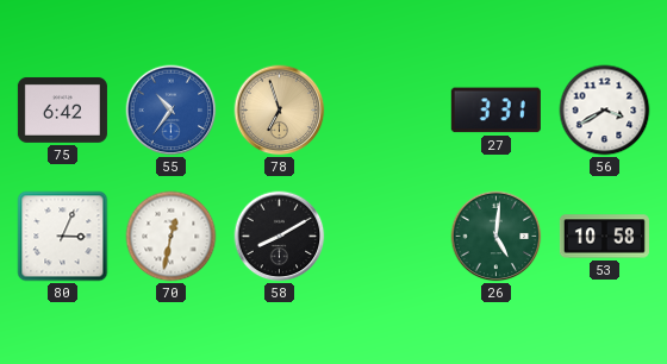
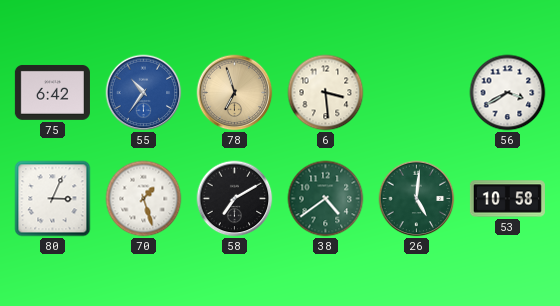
6: none -> 3:29 (326, 93)
27: 3:31 -> none (495, 111)
70: 12:32 -> 1:27 (144, 199)
58: 8:10 -> 7:10 (235, 199)
38: none -> 4:39 (326, 199)
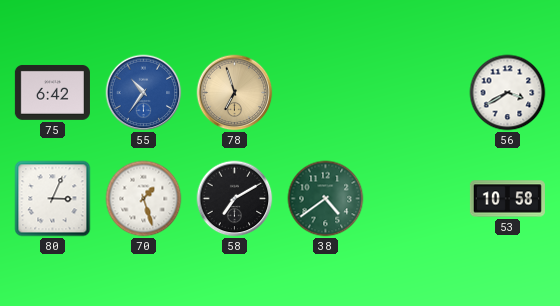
6: 3:29 -> none (326, 93)
26: 5:01 -> none (417, 199)
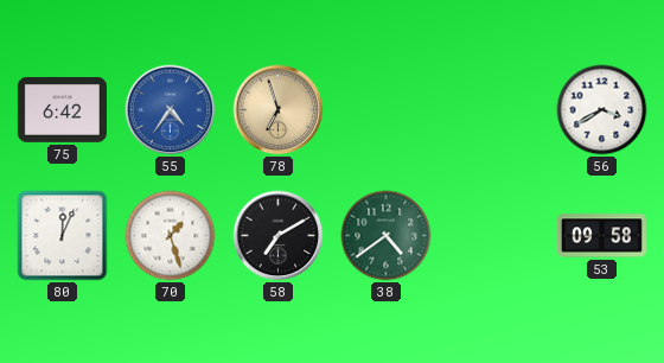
55: 10:36 -> 4:36 (171, 110)
80: 3:04 -> 12:04 (63, 236)
53: 10:58 -> 09:58 (601, 236)
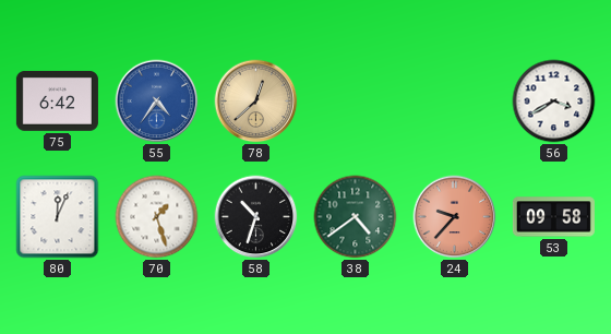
78: 6:57 -> 12:38 (256, 102)
58: 7:10 -> 10:33 (256, 217)
24: none -> 9:37 (455, 217)
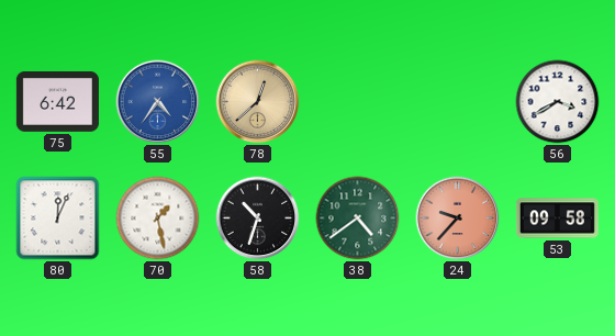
70: 1:27 -> 1:28 (158, 219)
